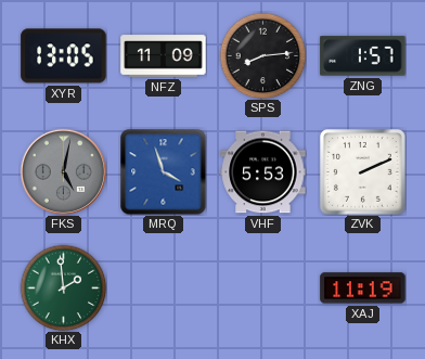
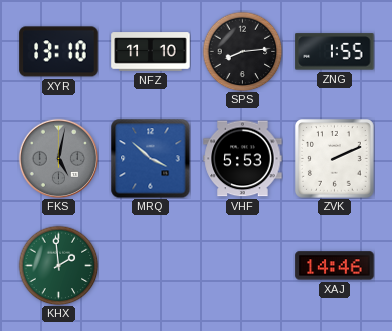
XYR: 13:05 -> 13:10 (59, 52)
NFZ: 11:09 -> 11:10 (151, 52)
ZNG: 1:57 -> 1:55 (335, 52)
MRQ: 3:57 -> 3:52 (150, 158)
XAJ: 11:19 -> 14:46 (335, 266)
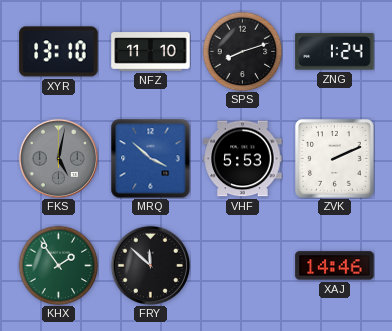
SPS: 8:14 -> 8:12 (242, 51)
ZNG: 1:55 -> 1:24 (335, 52)
KHX: 1:59 -> 1:54 (58, 265)
FRY: none -> 11:52 (150, 265)
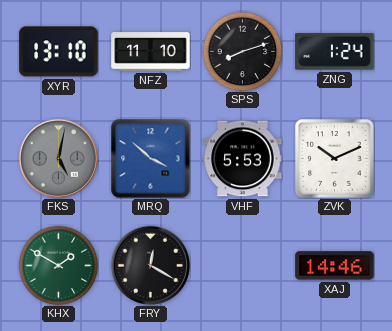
ZVK: 2:11 -> 10:11 (335, 159)
KHX: 1:54 -> 1:50 (58, 265)
FRY: 11:52 -> 12:20 (150, 265)
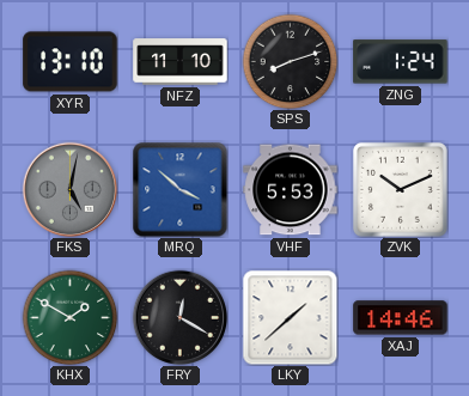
LKY: none -> 1:38 (290, 317)
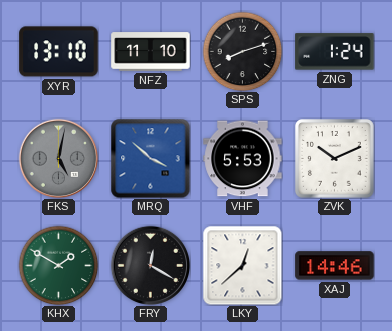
LKY: 1:38 -> 12:38 (242, 265)
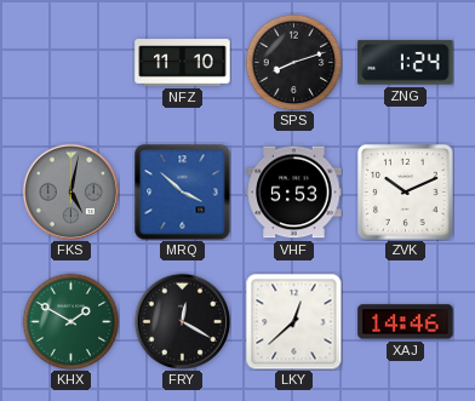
XYR: 13:10 -> none (59, 52)
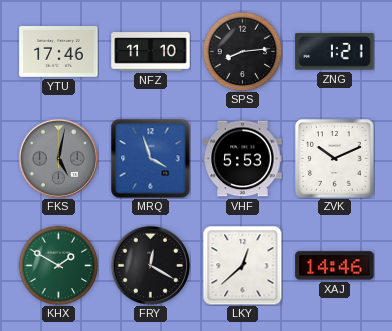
YTU: none -> 17:46 (59, 52)
SPS: 8:12 -> 8:14 (242, 51)
ZNG: 1:24 -> 1:21 (335, 52)
MRQ: 3:52 -> 3:57 (150, 158)
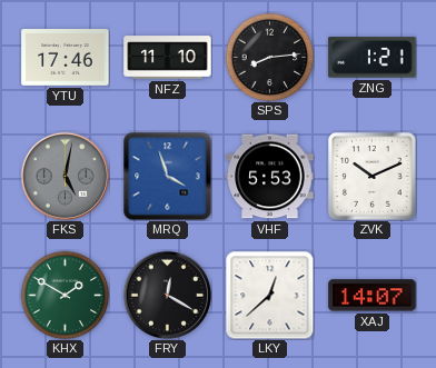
XAJ: 14:46 -> 14:07 (373, 296)
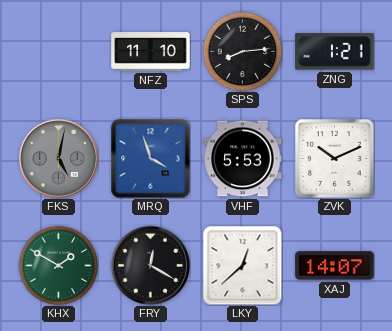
YTU: 17:46 -> none (66, 58)
